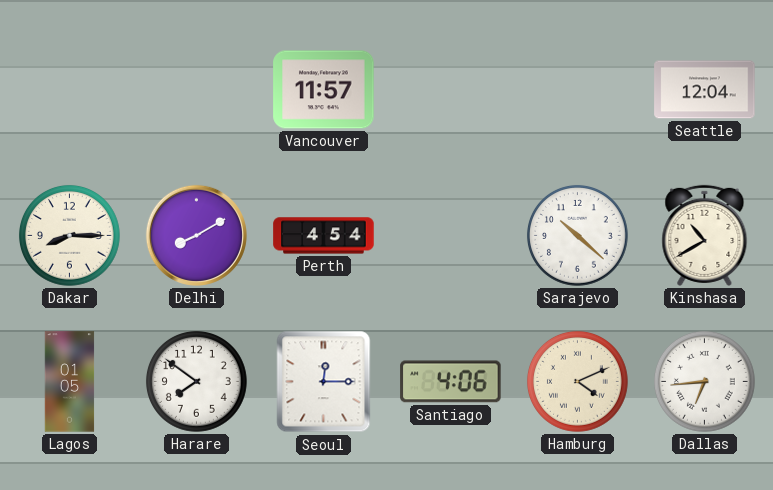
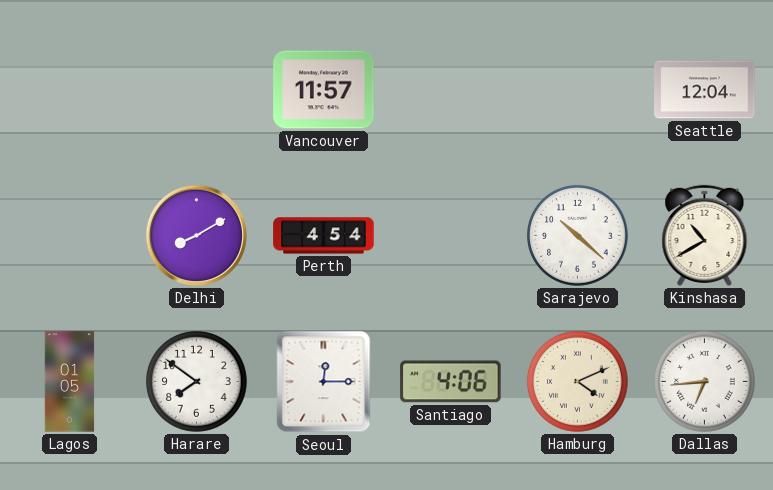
Dakar: 8:15 -> none (69, 235)
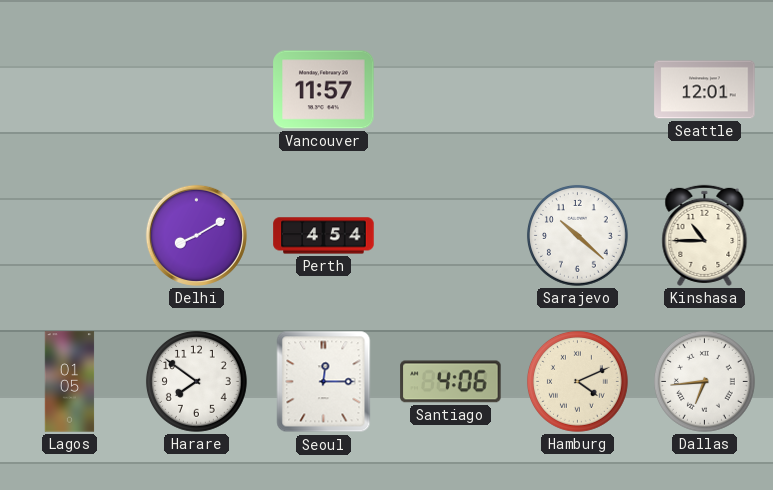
Seattle: 12:04 -> 12:01 (705, 90)
Kinshasa: 10:40 -> 10:45 (705, 235)
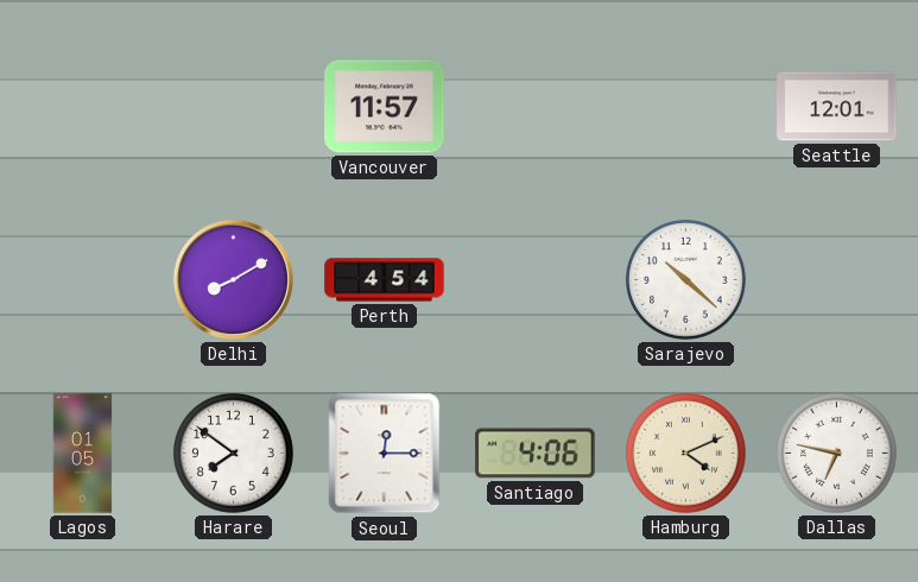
Kinshasa: 10:45 -> none (705, 235)
Dallas: 6:44 -> 6:47 (836, 453)
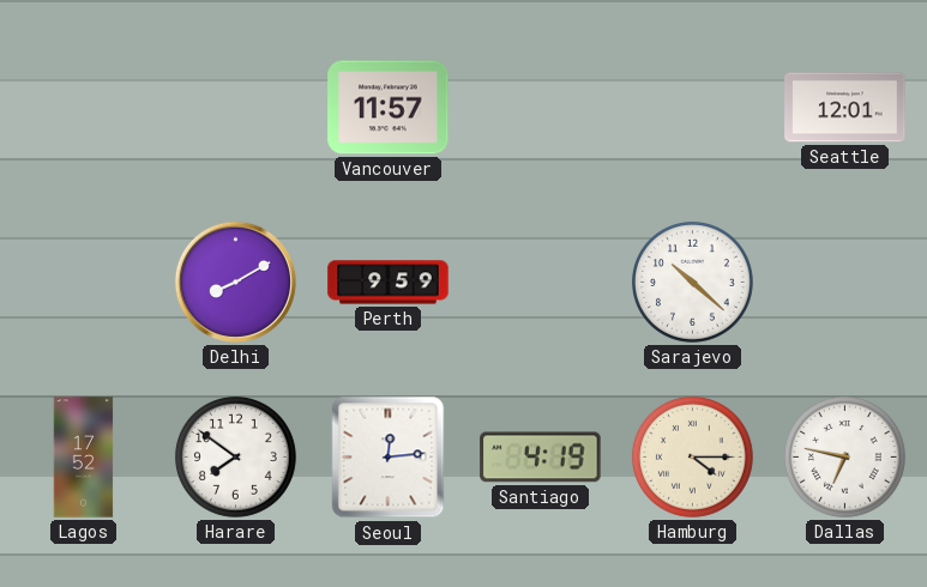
Perth: 4:54 -> 9:59 (389, 283)
Lagos: 01:05 -> 17:52 (84, 458)
Seoul: 12:15 -> 12:14 (389, 458)
Santiago: 4:06 -> 4:19 (541, 458)
Hamburg: 4:11 -> 4:15 (692, 456)
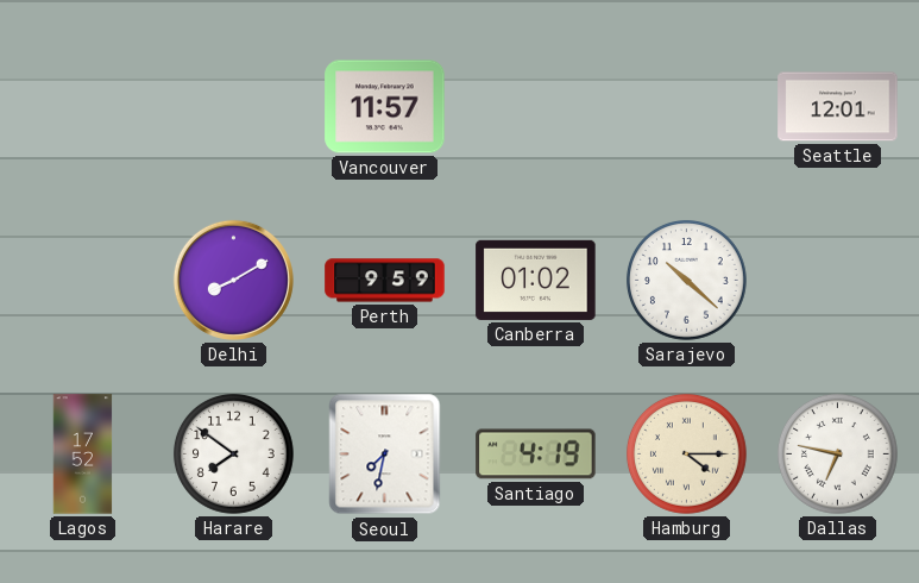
Canberra: none -> 01:02 (536, 280)
Seoul: 12:14 -> 7:32 (385, 455)
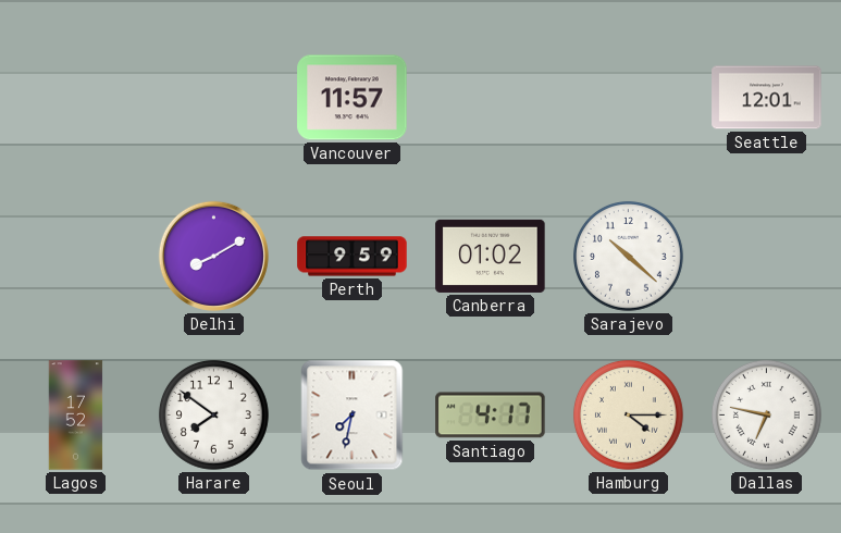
Santiago: 4:19 -> 4:17 (491, 416)
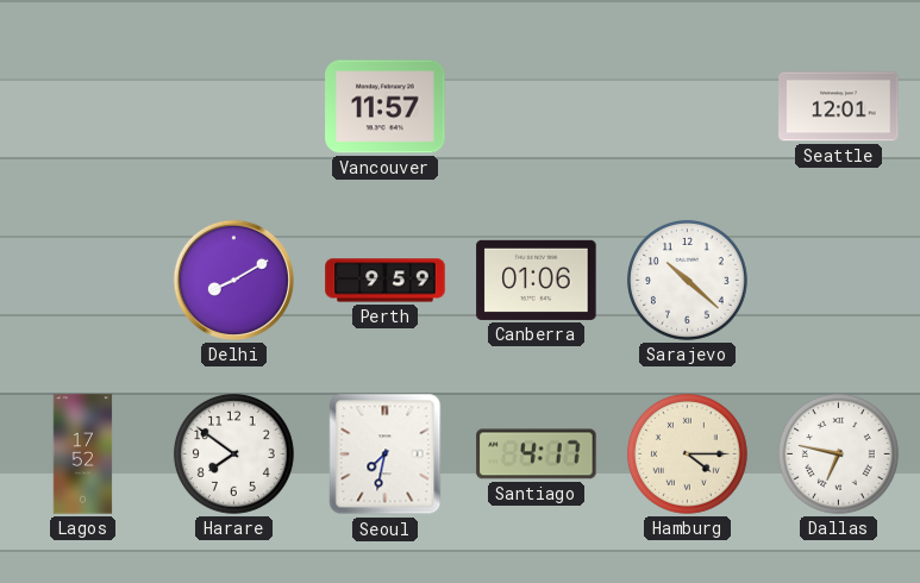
Canberra: 01:02 -> 01:06 (537, 280)
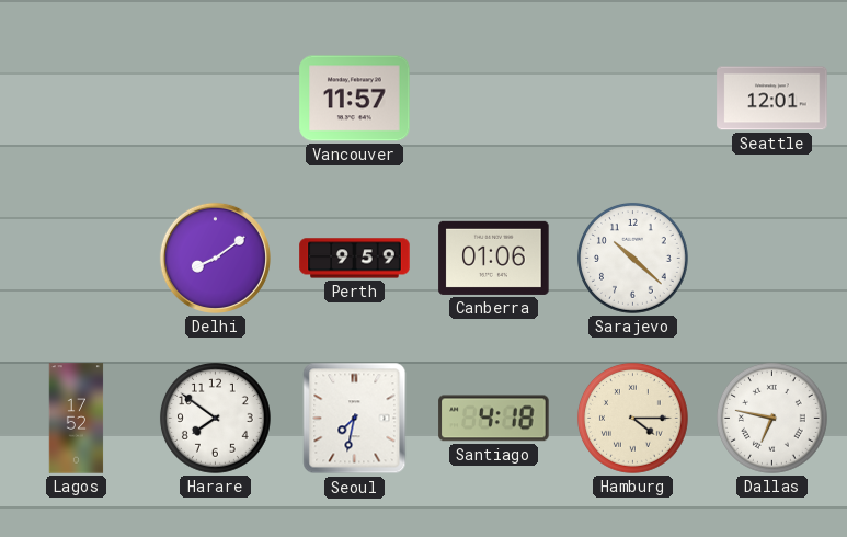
Delhi: 8:10 -> 8:09 (215, 258)
Santiago: 4:17 -> 4:18 (494, 419)
